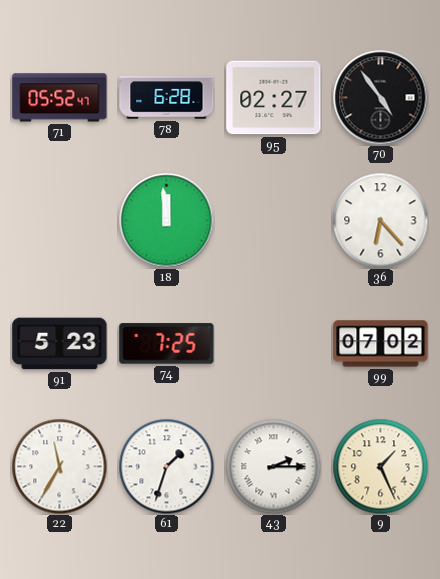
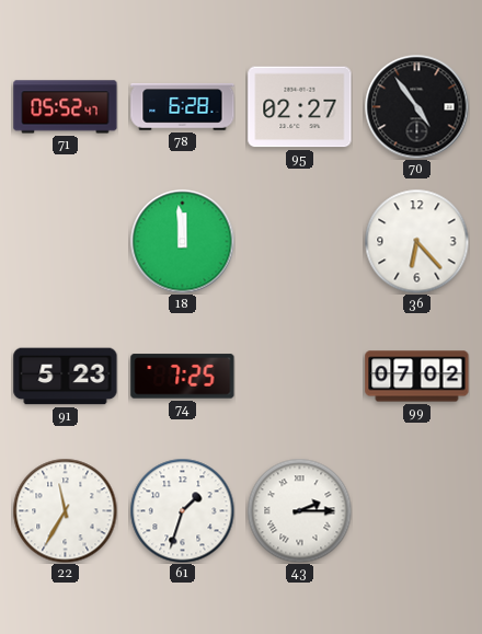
9: 1:26 -> none (380, 466)
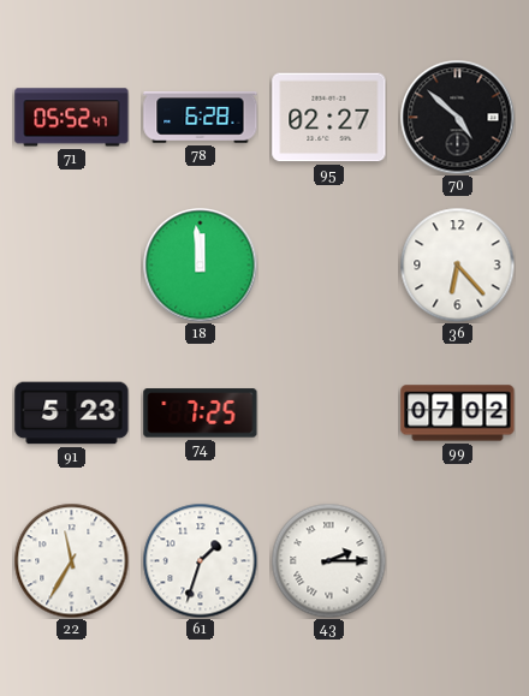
70: 4:54 -> 4:52 (457, 117)
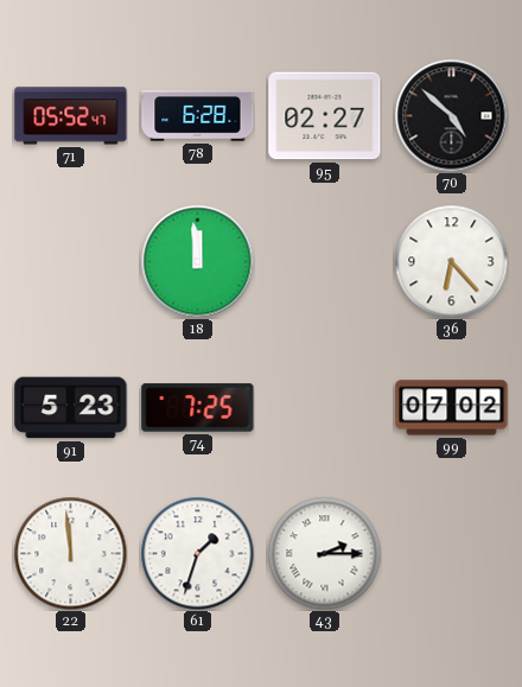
22: 11:35 -> 11:59 (70, 553)
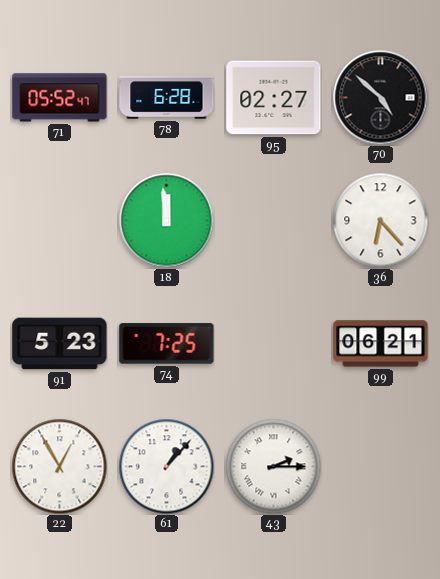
99: 07:02 -> 06:21 (381, 344)
22: 11:59 -> 12:55 (59, 466)
61: 1:33 -> 1:07 (166, 466)
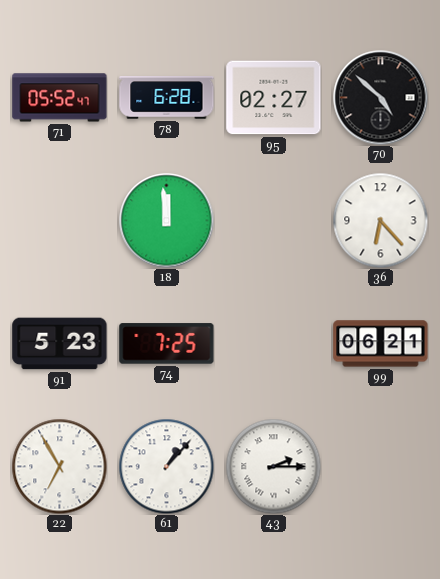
22: 12:55 -> 6:55 (59, 466)
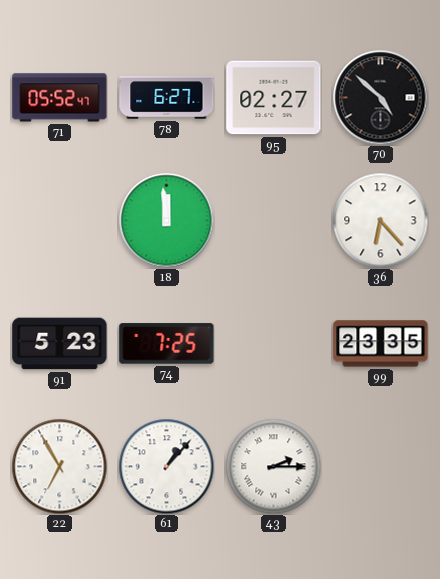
78: 6:28 -> 6:27 (167, 98)
99: 06:21 -> 23:35 (381, 344)
